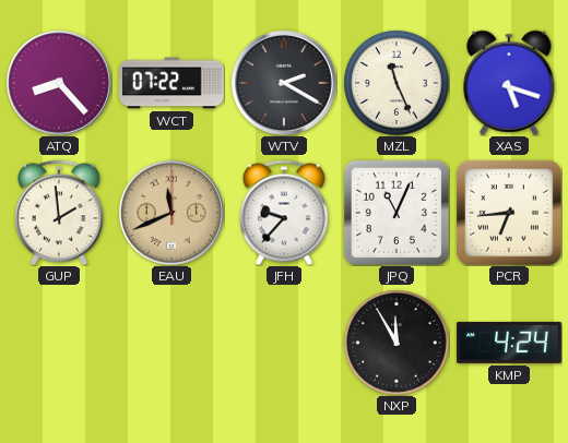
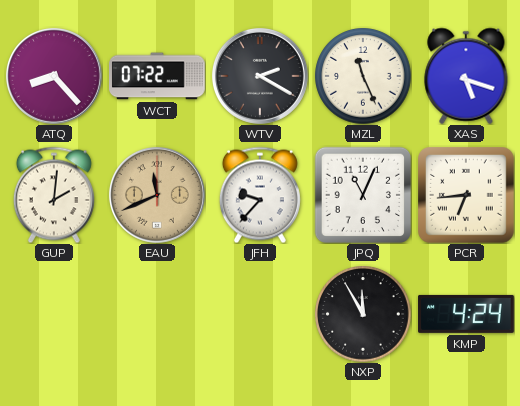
GUP: 1:59 -> 2:01 (54, 195)
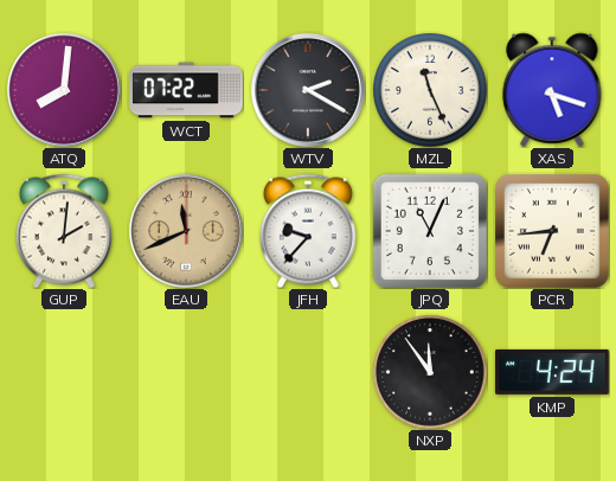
ATQ: 8:23 -> 8:01 (64, 90)
NXP: 11:55 -> 11:54 (430, 372)
